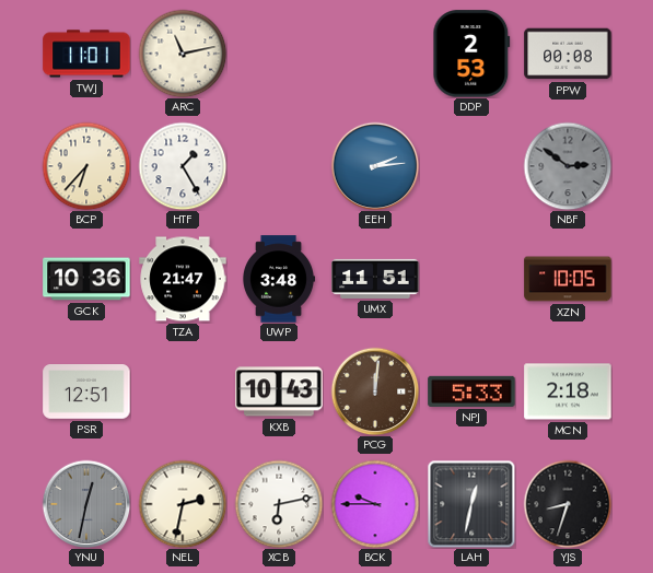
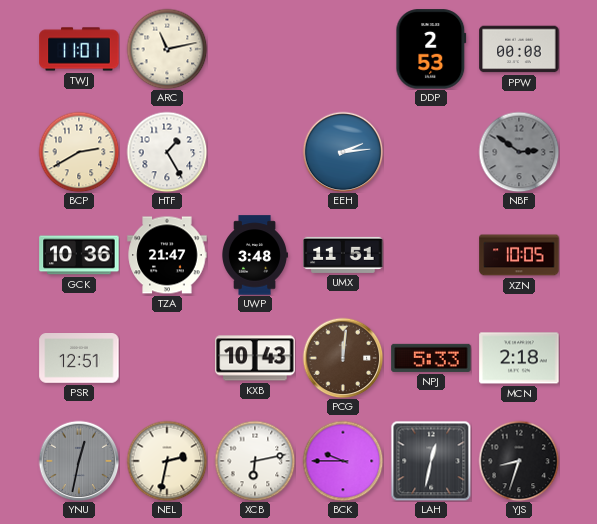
BCP: 6:37 -> 2:40 (79, 152)
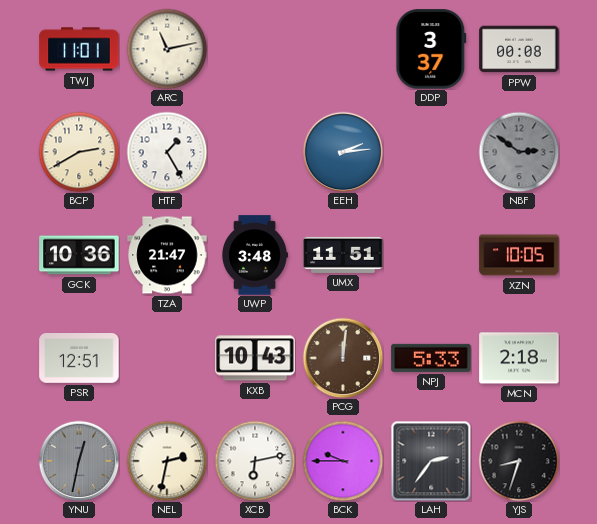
DDP: 2:53 -> 3:37 (431, 49)
LAH: 12:32 -> 2:36 (431, 461)
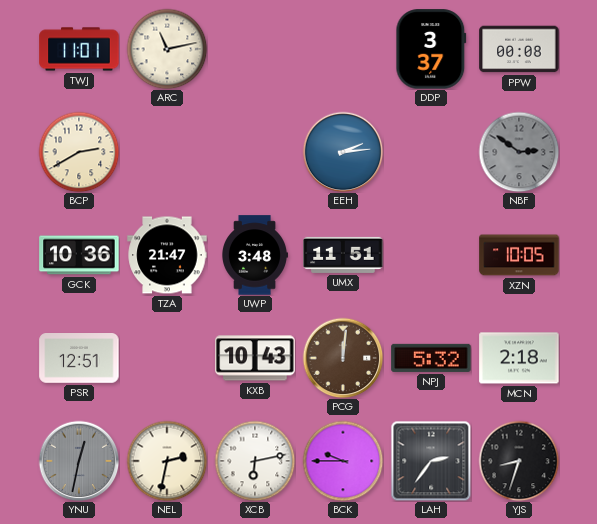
HTF: 1:25 -> none (167, 152)
NPJ: 5:33 -> 5:32 (431, 358)
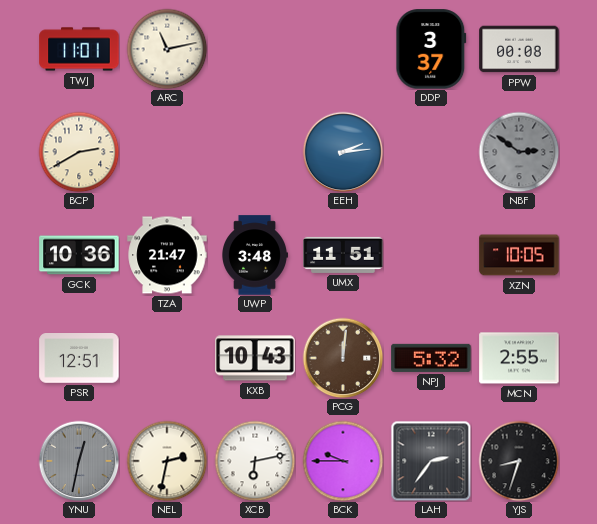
MCN: 2:18 -> 2:55 (519, 358)
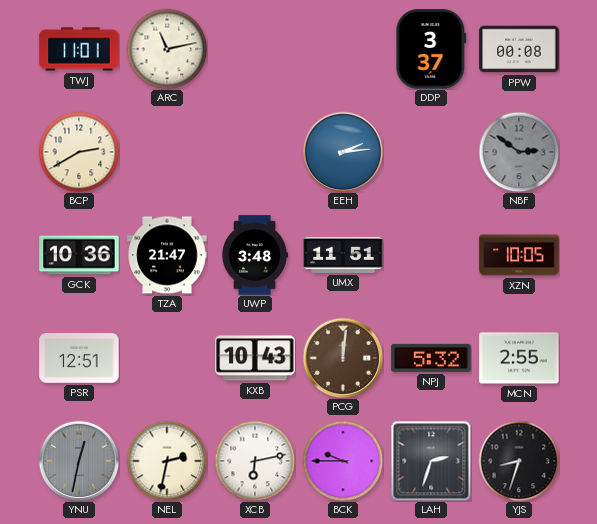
LAH: 2:36 -> 2:33 (431, 461)
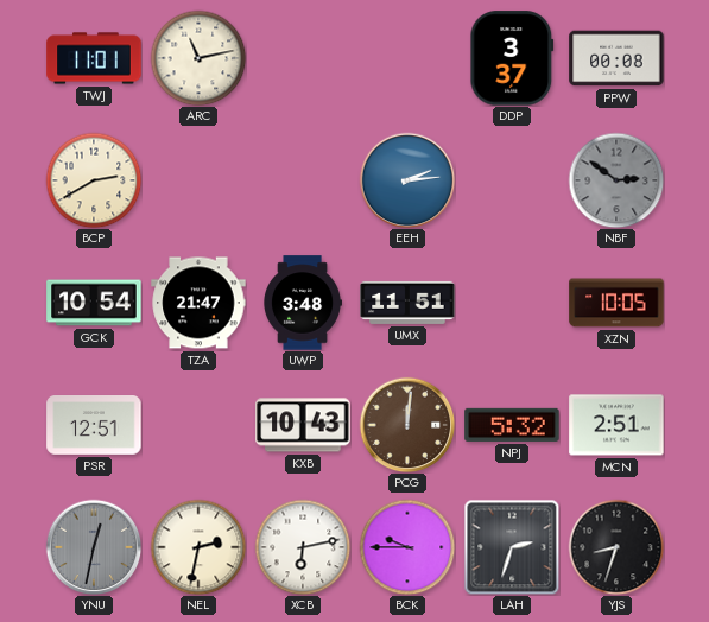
GCK: 10:36 -> 10:54 (94, 303)
MCN: 2:55 -> 2:51 (616, 425)
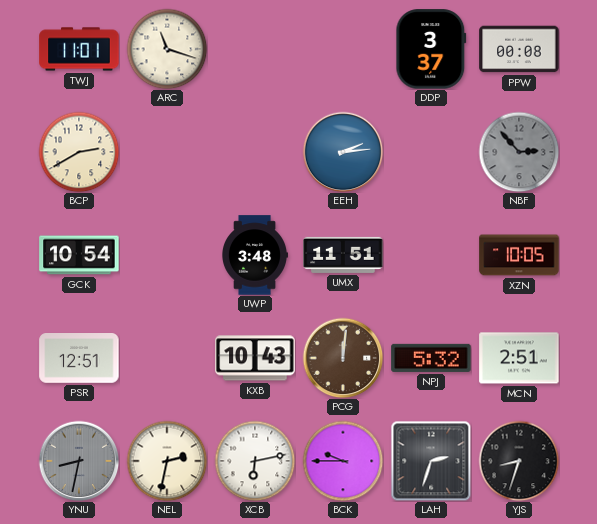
ARC: 11:13 -> 11:18 (167, 49)
NBF: 2:51 -> 2:53 (519, 152)
TZA: 21:47 -> none (198, 303)
YNU: 12:32 -> 8:32 (79, 461)
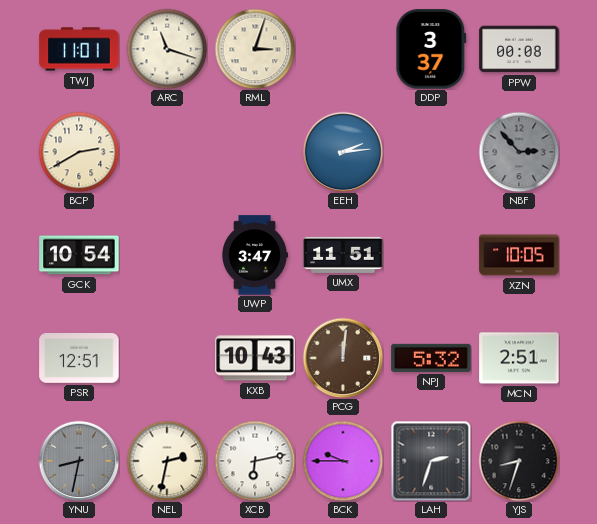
RML: none -> 3:03 (255, 49)
UWP: 3:48 -> 3:47 (255, 255)
